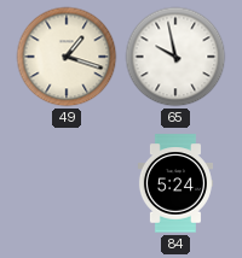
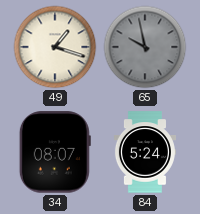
65 dial: white -> grey (145, 47)
34: none -> 08:07 (55, 152)
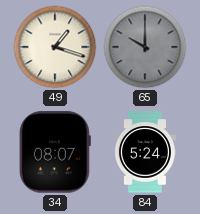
65: 9:58 -> 10:00 (145, 47)
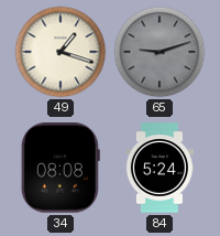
65: 10:00 -> 9:12 (159, 52)
34: 08:07 -> 08:08 (61, 168)
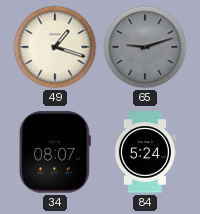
34: 08:08 -> 08:07 (55, 152)
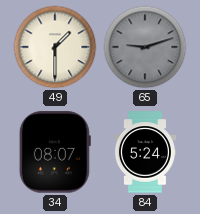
49: 1:18 -> 1:30 (55, 47)
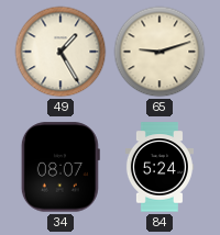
49: 1:30 -> 1:25 (61, 52)
65 dial: grey -> cream (159, 52)
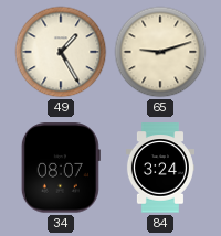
84: 5:24 -> 3:24 (160, 168)
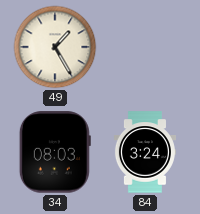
65: 9:12 -> none (160, 52)
34: 08:07 -> 08:03 (55, 152)
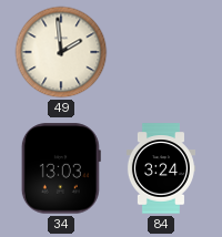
49: 1:25 -> 1:59 (61, 52)
34: 08:03 -> 13:03 (61, 168)
